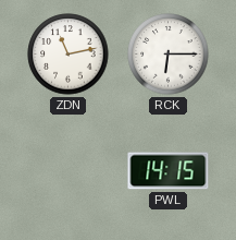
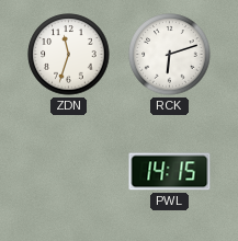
ZDN: 11:13 -> 11:33 (69, 55)
RCK: 6:15 -> 6:12 (170, 55)
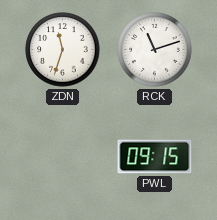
RCK: 6:12 -> 11:12 (155, 50)
PWL: 14:15 -> 09:15 (155, 157)
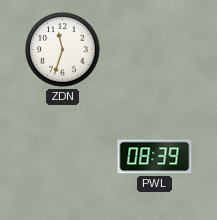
RCK: 11:12 -> none (155, 50)
PWL: 09:15 -> 08:39 (155, 157)
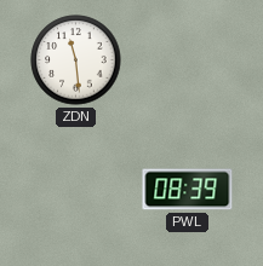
ZDN: 11:33 -> 11:29 (76, 60)
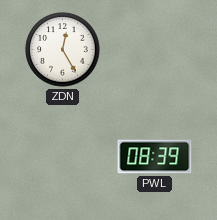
ZDN: 11:29 -> 12:25 (63, 50)
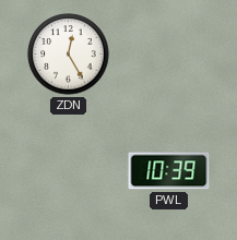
PWL: 08:39 -> 10:39 (169, 171)
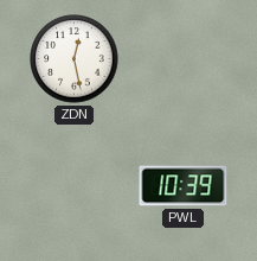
ZDN: 12:25 -> 12:28 (75, 59)
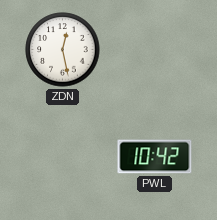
PWL: 10:39 -> 10:42 (155, 157)
